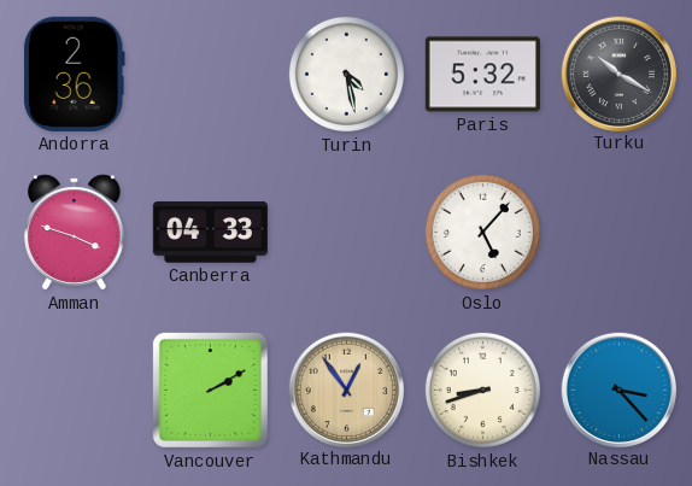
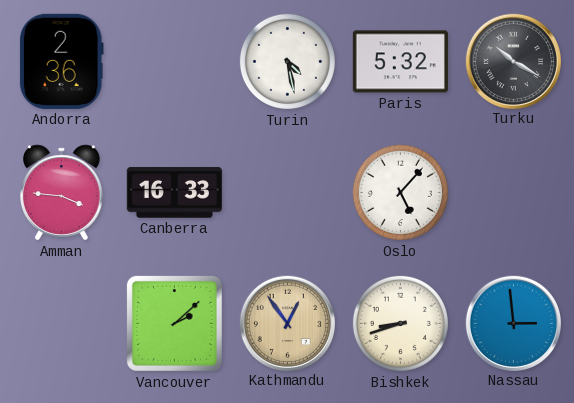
Amman: 3:48 -> 3:46 (62, 193)
Canberra: 04:33 -> 16:33 (174, 193)
Vancouver: 2:10 -> 2:08 (174, 323)
Nassau: 3:23 -> 2:59 (513, 323)
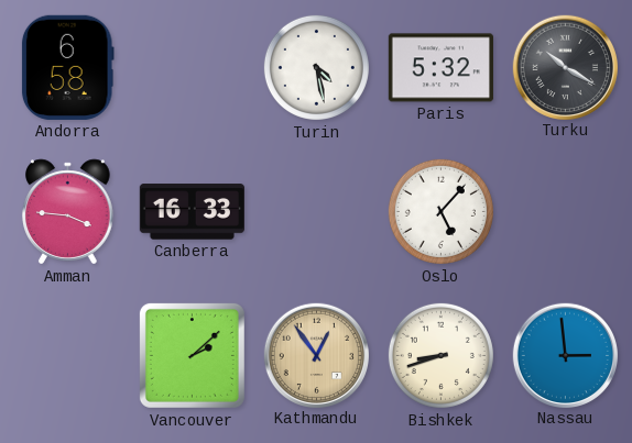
Andorra: 2:36 -> 6:58 (67, 67)
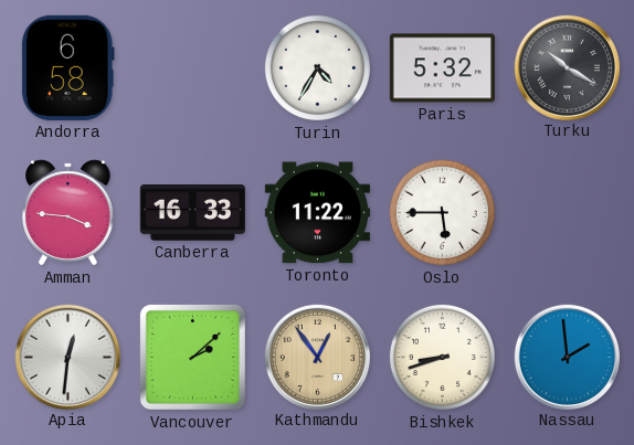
Turin: 4:28 -> 4:35 (317, 67)
Toronto: none -> 11:22 (317, 213)
Oslo: 5:07 -> 5:45 (442, 212)
Apia: none -> 12:31 (67, 357)
Nassau: 2:59 -> 1:59 (567, 357)
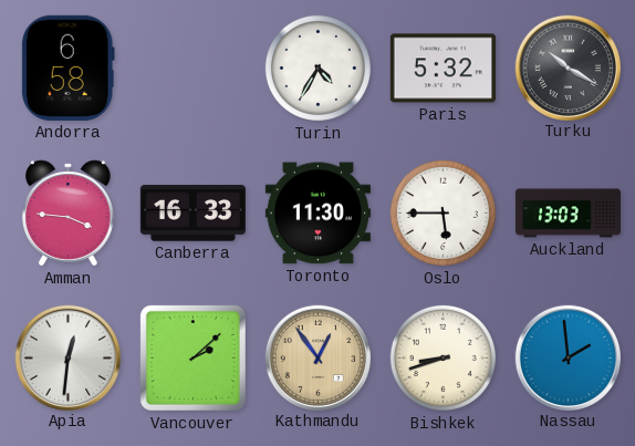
Toronto: 11:22 -> 11:30 (317, 214)
Auckland: none -> 13:03 (568, 214)
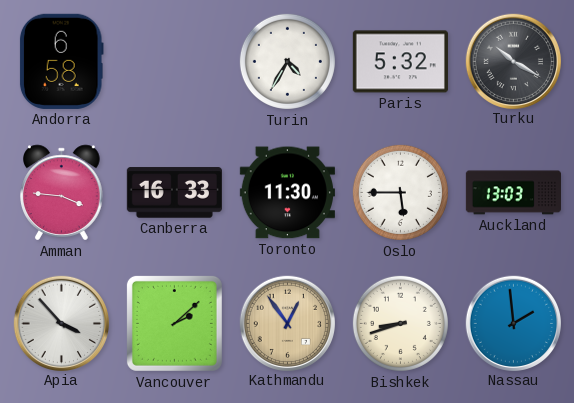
Apia: 12:31 -> 3:53 (61, 323)
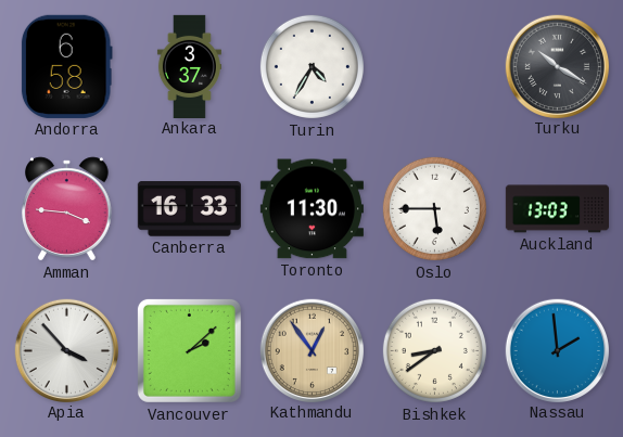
Ankara: none -> 3:37 (189, 66)
Paris: 5:32 -> none (400, 62)
Bishkek: 8:42 -> 8:39 (434, 350)
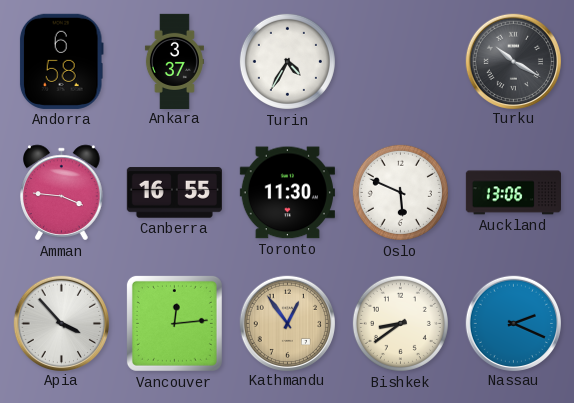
Canberra: 16:33 -> 16:55 (174, 193)
Oslo: 5:45 -> 5:49 (400, 192)
Auckland: 13:03 -> 13:06 (513, 193)
Vancouver: 2:08 -> 12:14 (174, 323)
Nassau: 1:59 -> 2:19 (513, 323)
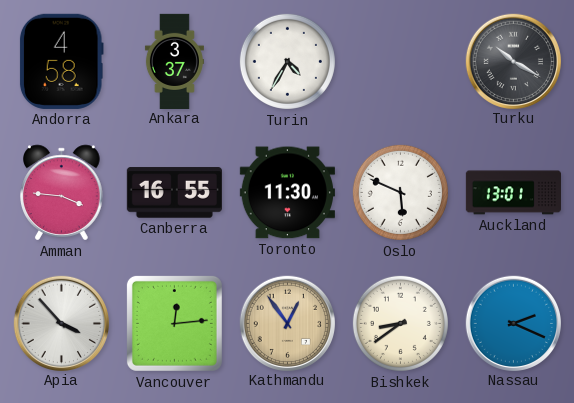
Andorra: 6:58 -> 4:58 (61, 61)
Auckland: 13:06 -> 13:01 (513, 193)
